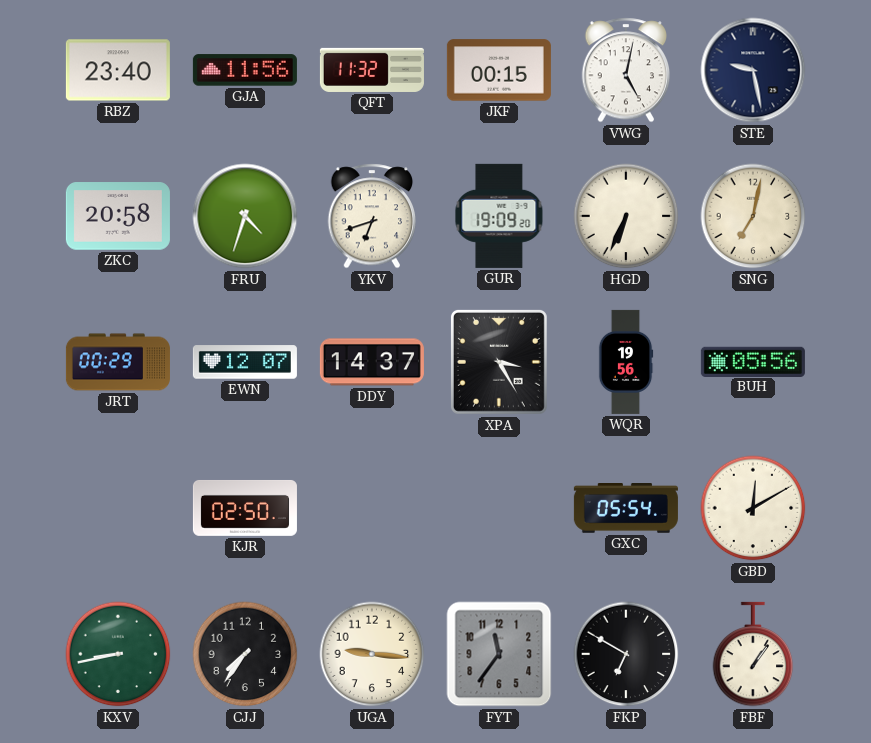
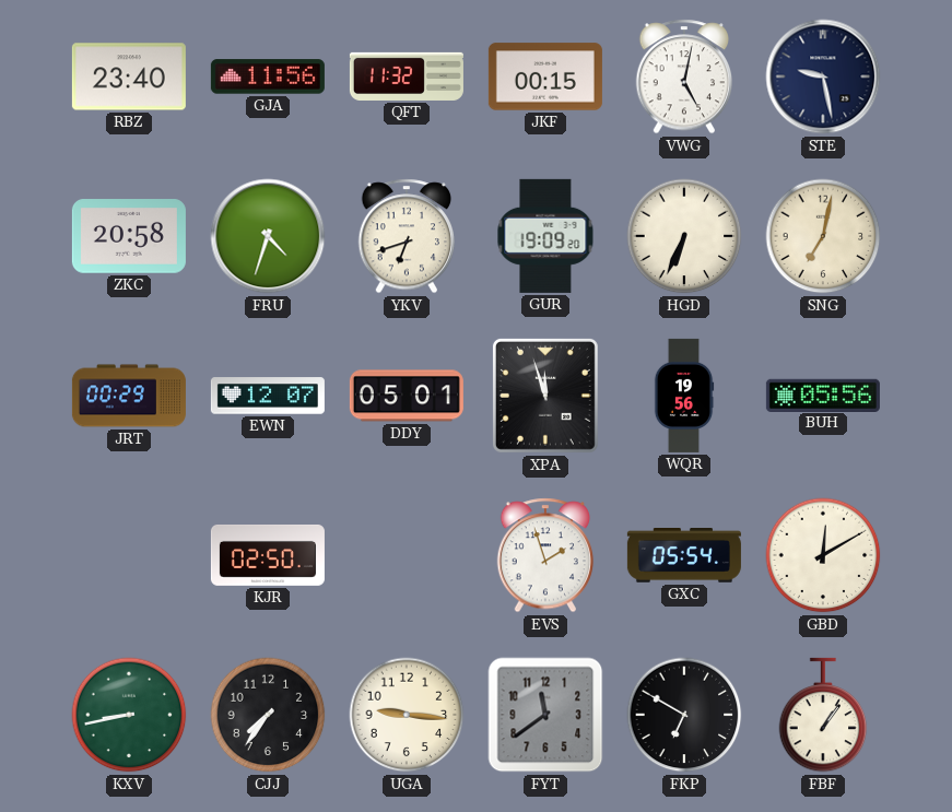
DDY: 14:37 -> 05:01 (407, 396)
XPA: 3:25 -> 11:57 (545, 396)
EVS: none -> 1:57 (545, 555)
FYT: 11:36 -> 11:39 (545, 715)
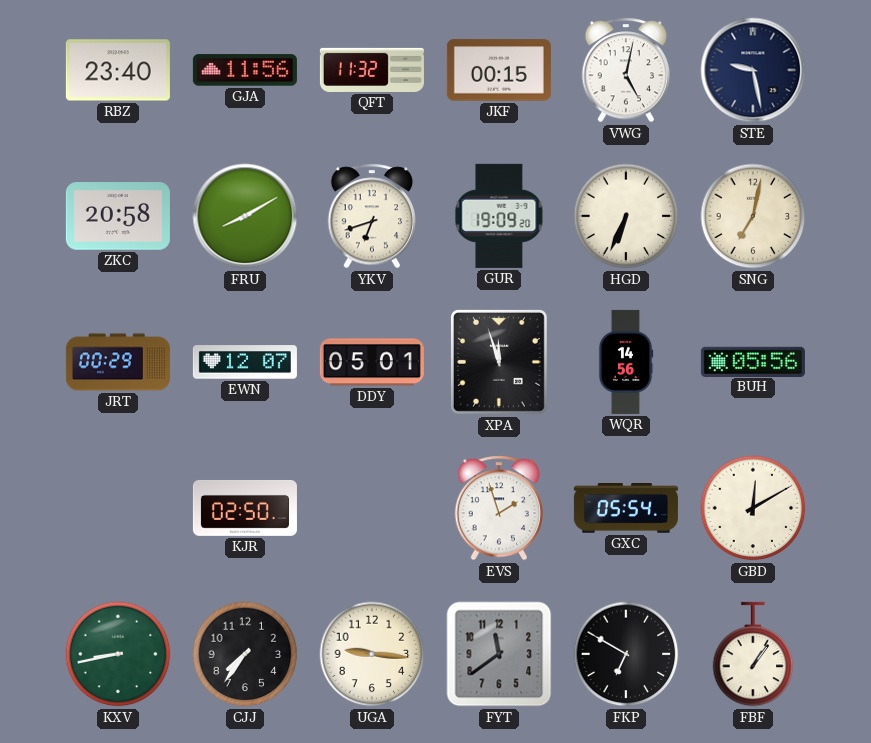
FRU: 4:33 -> 8:10 (245, 216)
WQR: 19:56 -> 14:56 (626, 362)
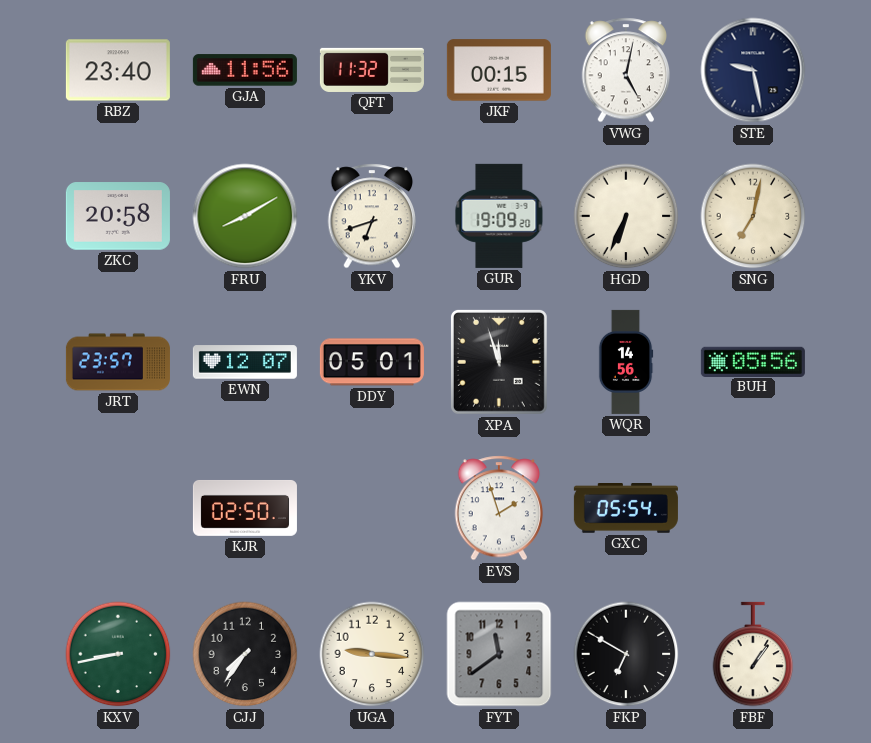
JRT: 00:29 -> 23:57 (118, 362)
GBD: 12:10 -> none (753, 508)
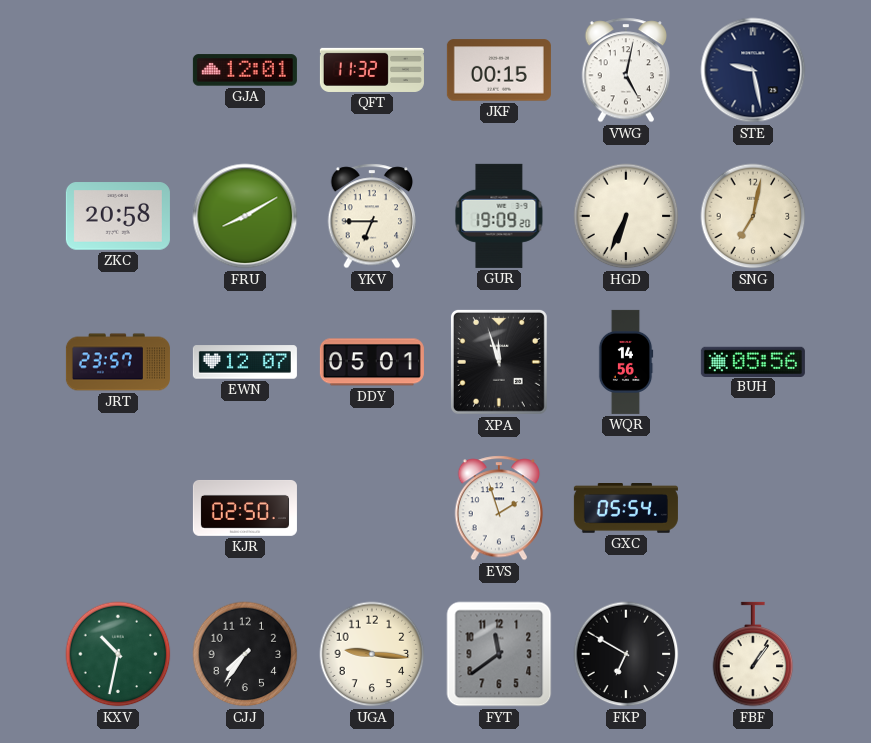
RBZ: 23:40 -> none (118, 70)
GJA: 11:56 -> 12:01 (245, 70)
YKV: 6:42 -> 6:45 (372, 216)
KXV: 8:43 -> 10:32 (118, 654)
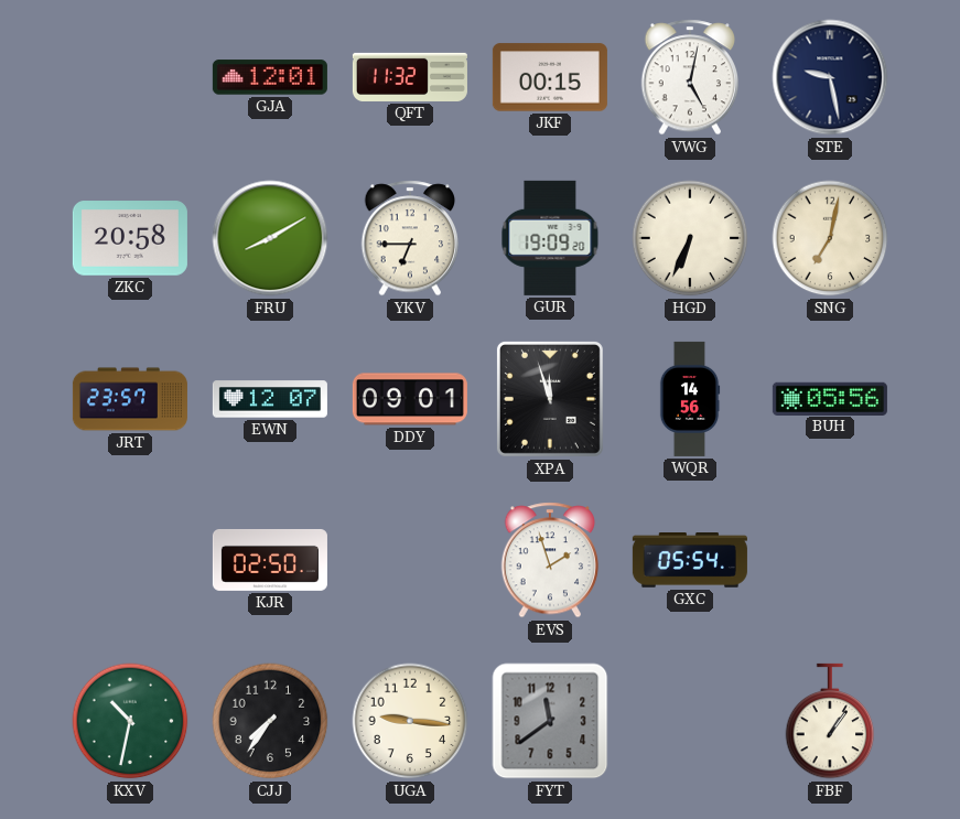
DDY: 05:01 -> 09:01 (410, 399)
FKP: 6:50 -> none (626, 654)
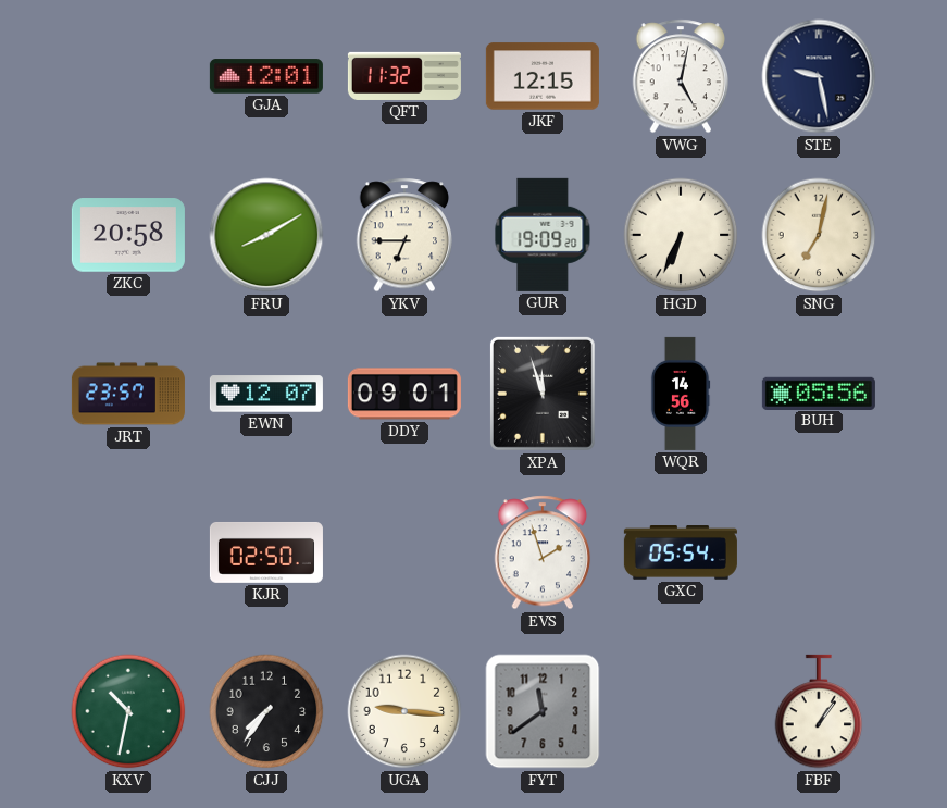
JKF: 00:15 -> 12:15 (543, 76)
